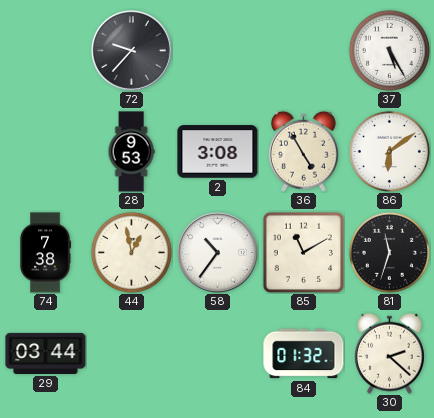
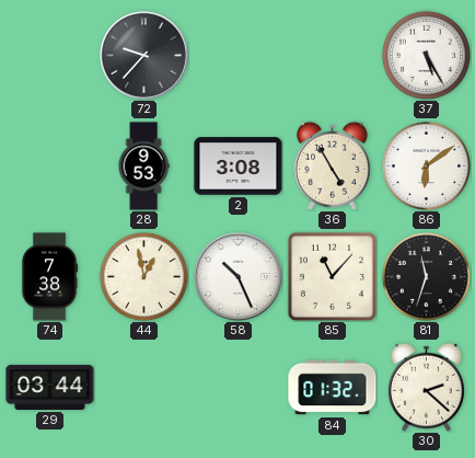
58: 10:36 -> 10:26 (239, 277)
85: 11:10 -> 11:07 (332, 276)
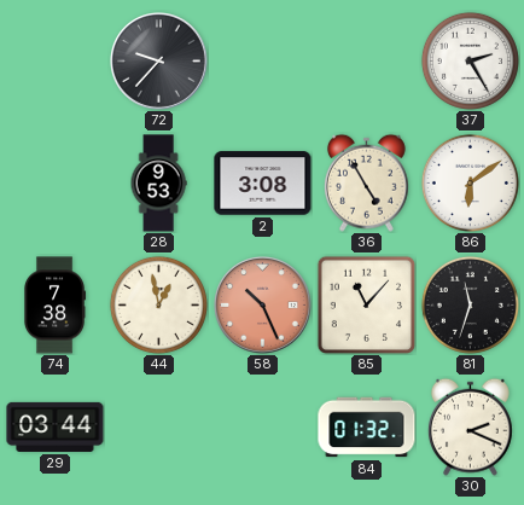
37: 5:25 -> 2:25 (470, 60)
58 dial: white -> salmon (263, 306)
30: 2:22 -> 2:19 (470, 426)
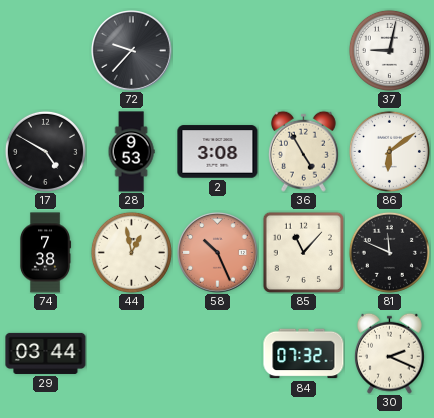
37: 2:25 -> 9:02 (389, 50)
17: none -> 4:50 (45, 151)
81: 11:33 -> 11:49 (389, 252)
84: 01:32 -> 07:32 (304, 354)
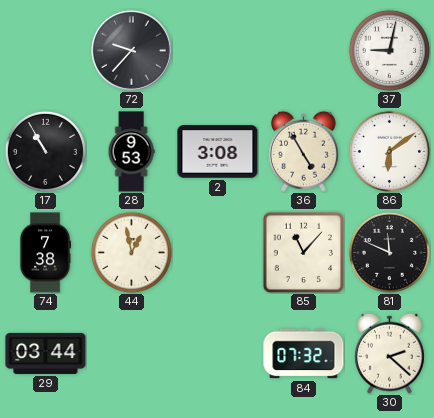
17: 4:50 -> 10:55 (45, 151)
58: 10:26 -> none (218, 253)
30: 2:19 -> 2:22 (389, 353)
